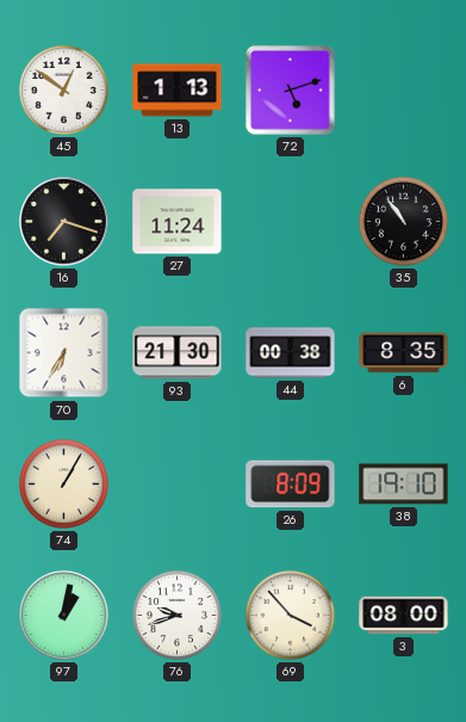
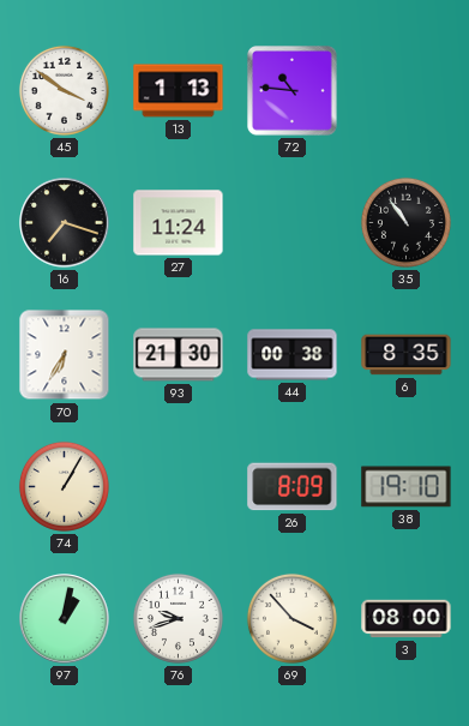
45: 12:51 -> 3:51 (64, 90)
72: 5:12 -> 10:46 (293, 91)
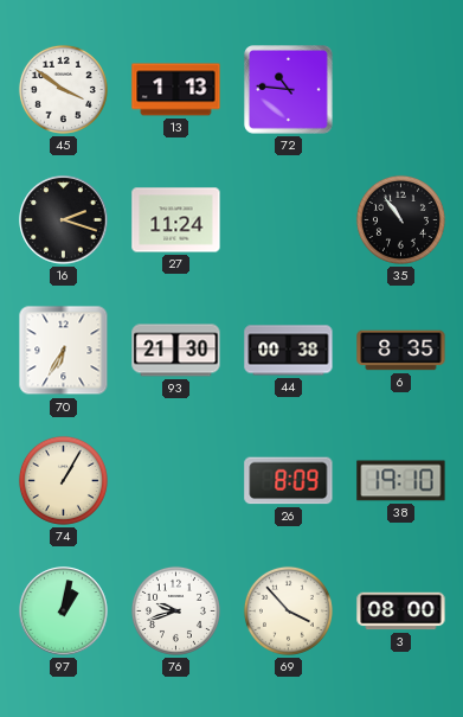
16: 7:18 -> 2:18 (64, 220)
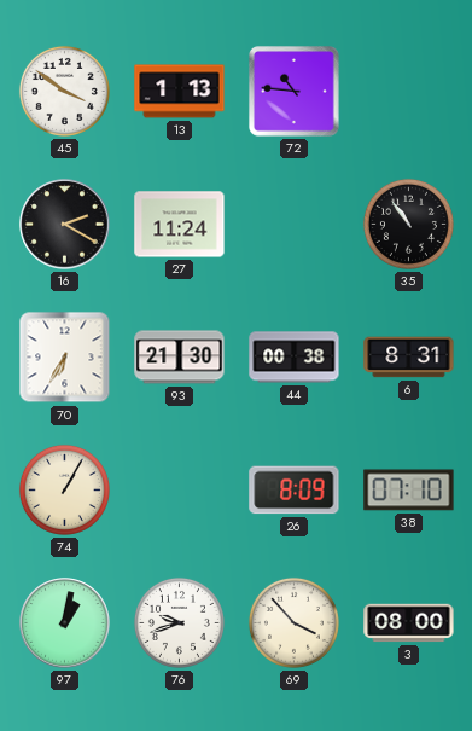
16: 2:18 -> 2:20 (65, 225)
6: 8:35 -> 8:31 (409, 358)
38: 19:10 -> 07:10 (409, 491)
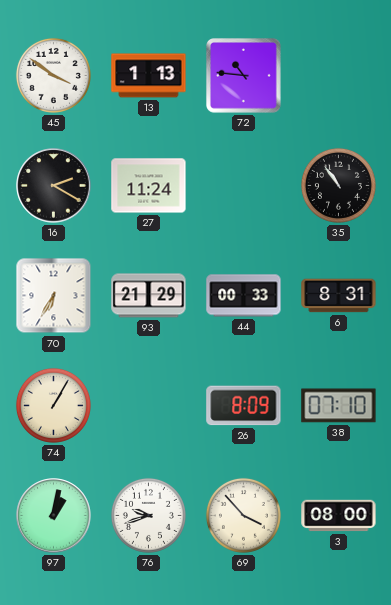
93: 21:30 -> 21:29 (149, 296)
44: 00:38 -> 00:33 (244, 296)
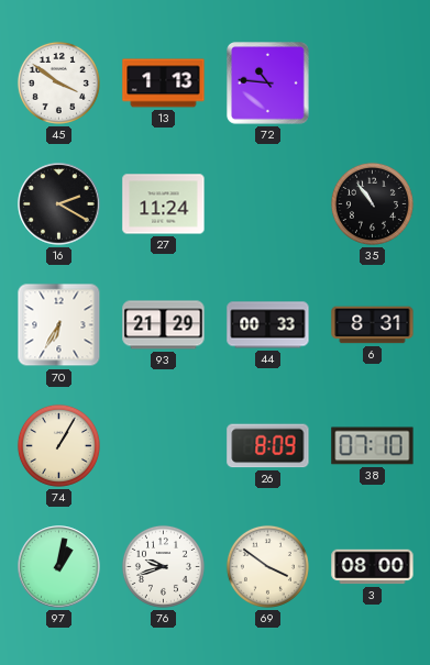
69: 3:53 -> 3:51 (267, 566)
